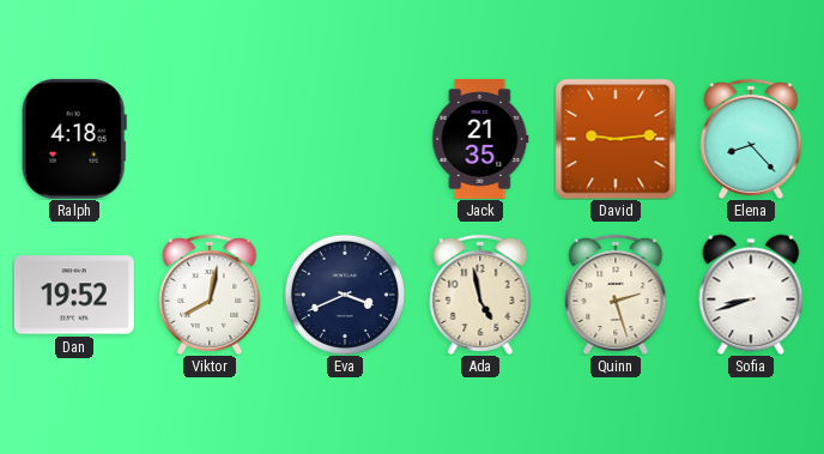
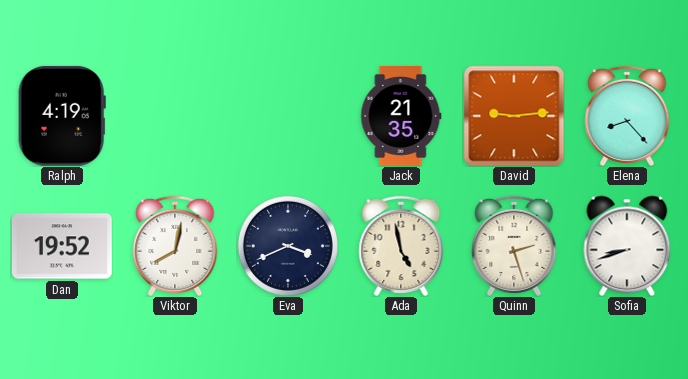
Ralph: 4:18 -> 4:19 (62, 116)
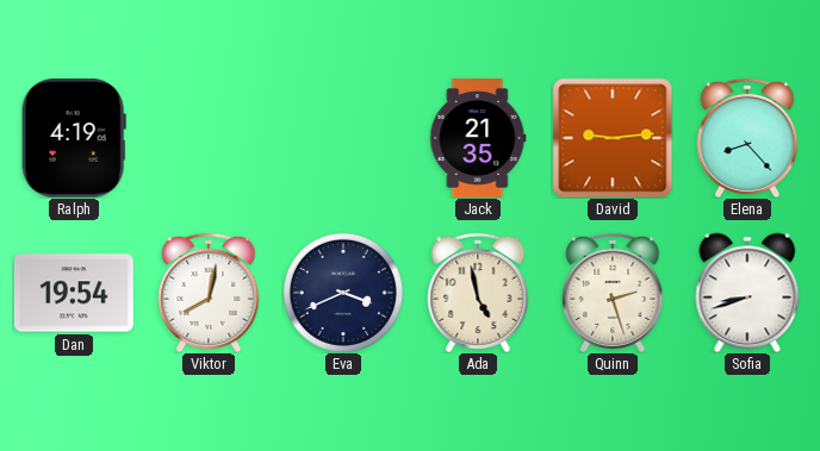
Dan: 19:52 -> 19:54 (74, 293)
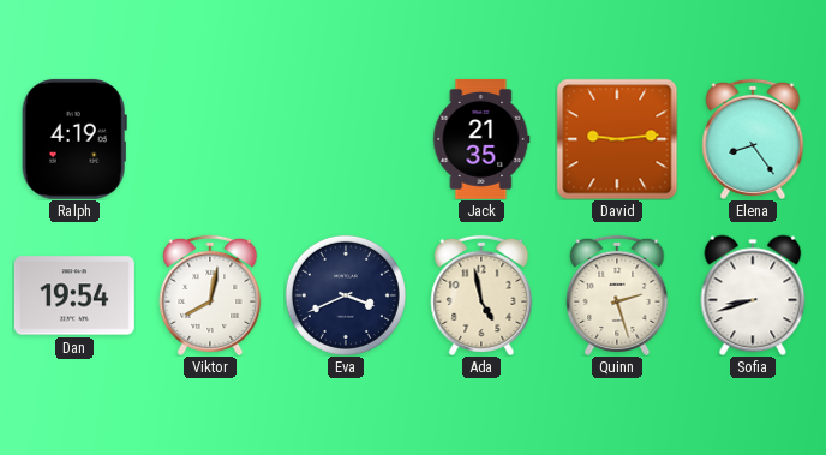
Elena: 8:23 -> 8:24 (753, 139)
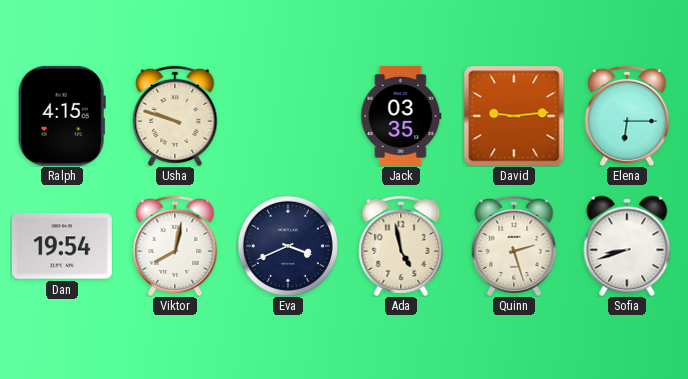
Ralph: 4:19 -> 4:15 (62, 116)
Usha: none -> 9:48 (175, 116)
Jack: 21:35 -> 03:35 (401, 116)
Elena: 8:24 -> 6:15 (627, 116)
